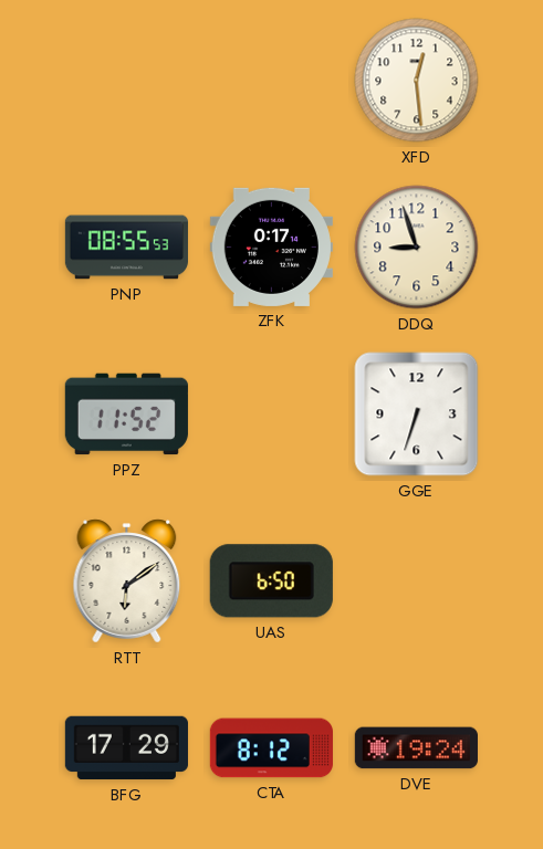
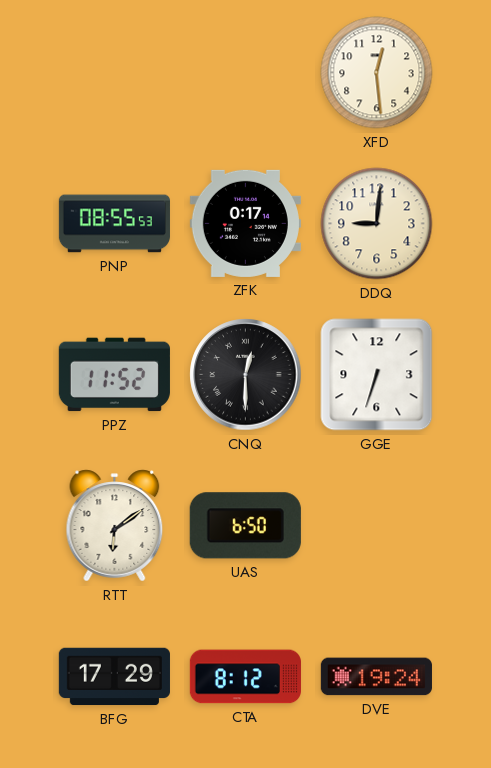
DDQ: 8:57 -> 9:01 (377, 224)
CNQ: none -> 12:30 (246, 375)
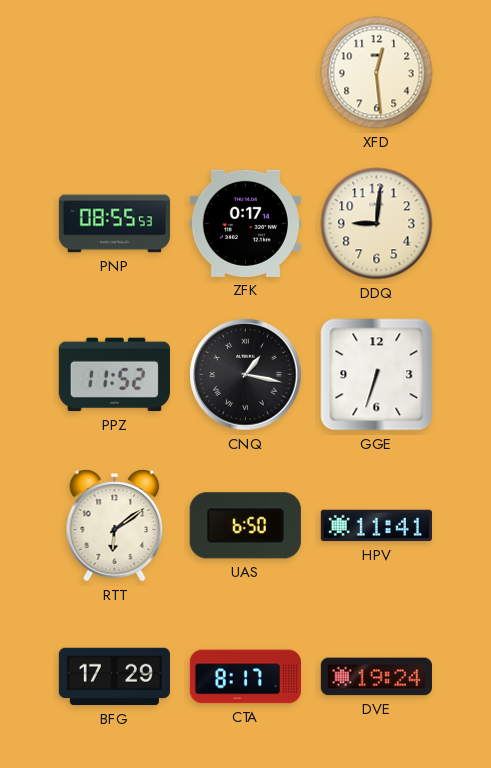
CNQ: 12:30 -> 1:17 (246, 375)
HPV: none -> 11:41 (376, 526)
CTA: 8:12 -> 8:17 (245, 677)
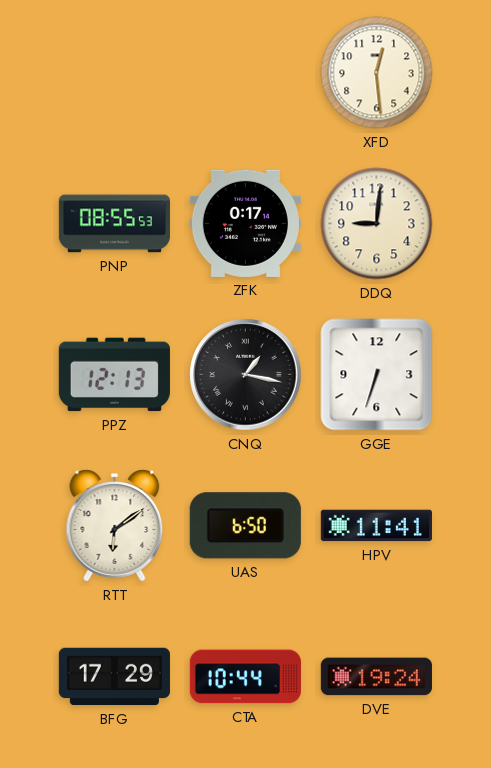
PPZ: 11:52 -> 12:13 (114, 375)
CTA: 8:17 -> 10:44 (245, 677)
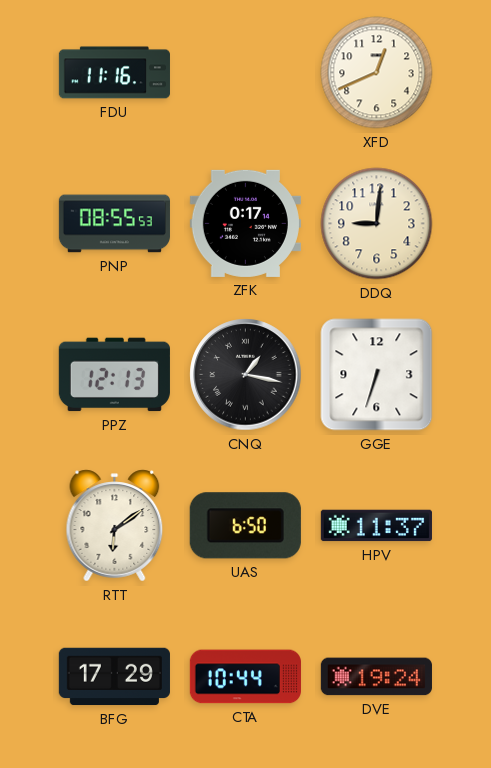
FDU: none -> 11:16 (114, 73)
XFD: 12:29 -> 12:41 (377, 73)
HPV: 11:41 -> 11:37 (376, 526)
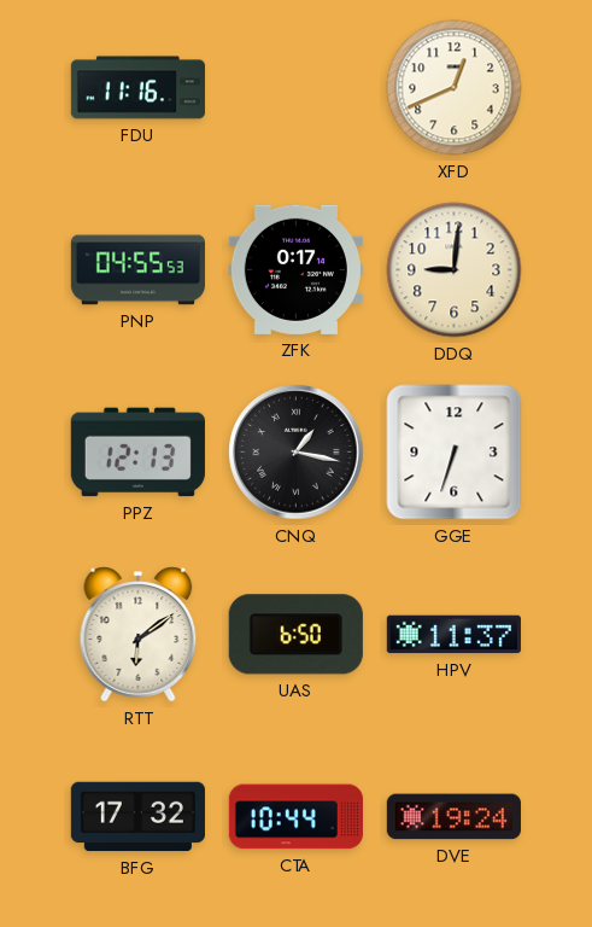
PNP: 08:55 -> 04:55 (137, 270)
BFG: 17:29 -> 17:32 (137, 817)
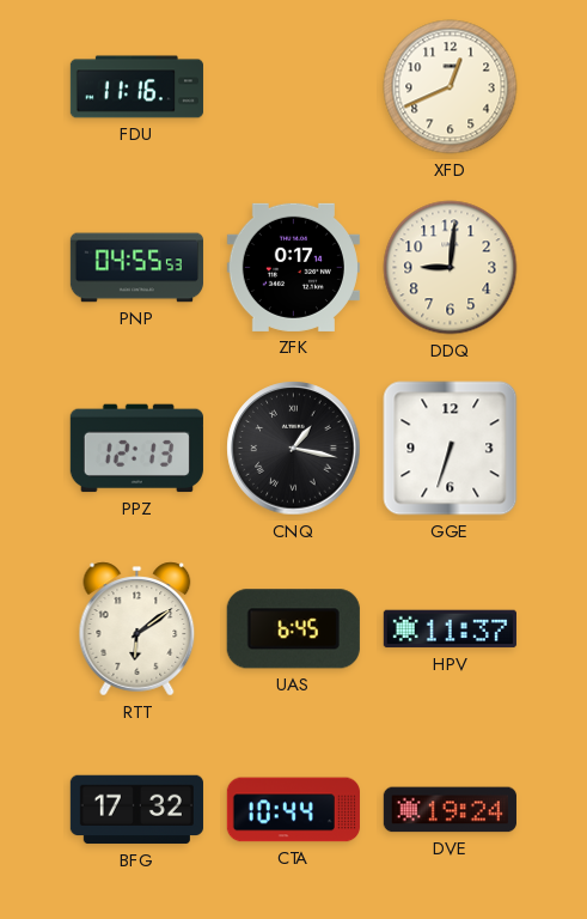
UAS: 6:50 -> 6:45 (293, 629)
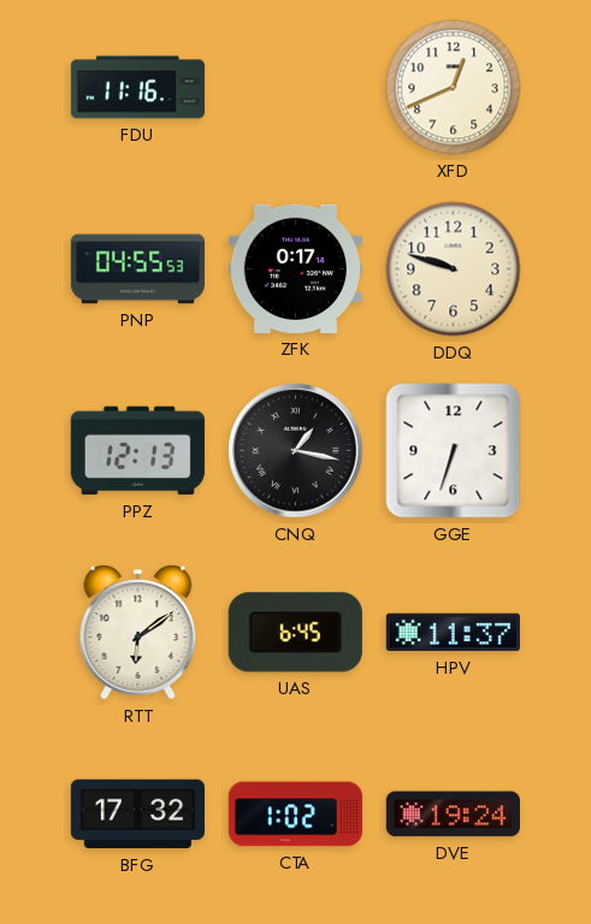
DDQ: 9:01 -> 9:48 (454, 269)
CTA: 10:44 -> 1:02 (295, 815)
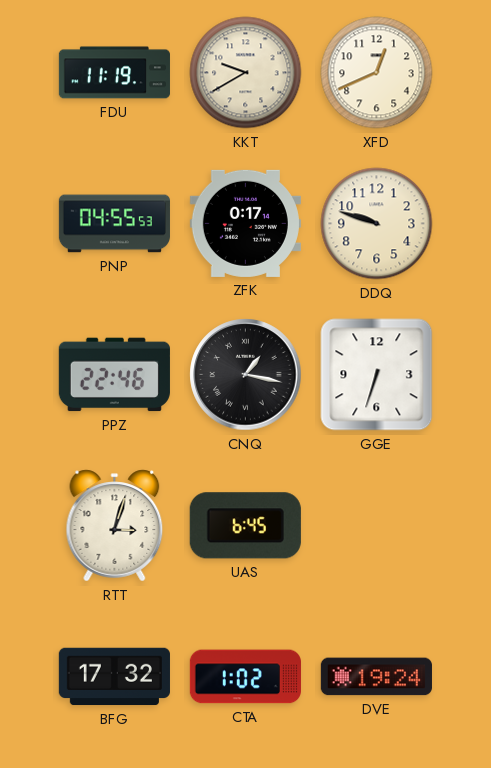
FDU: 11:16 -> 11:19 (114, 73)
KKT: none -> 9:40 (246, 73)
PPZ: 12:13 -> 22:46 (114, 375)
RTT: 6:09 -> 3:03 (115, 526)
HPV: 11:37 -> none (453, 633)
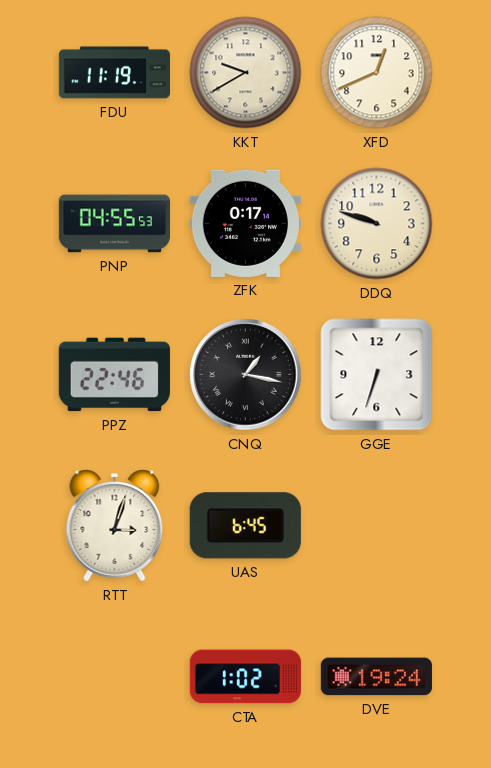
BFG: 17:32 -> none (114, 677)
